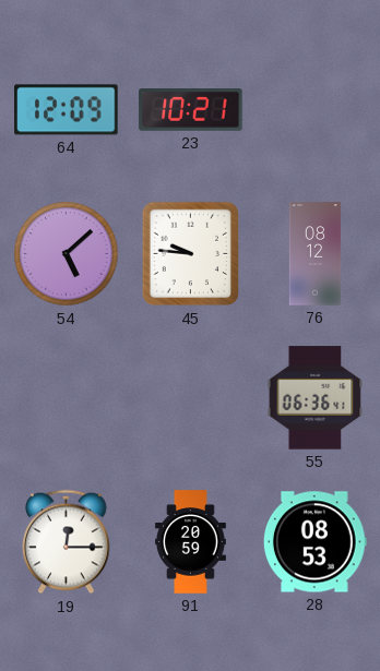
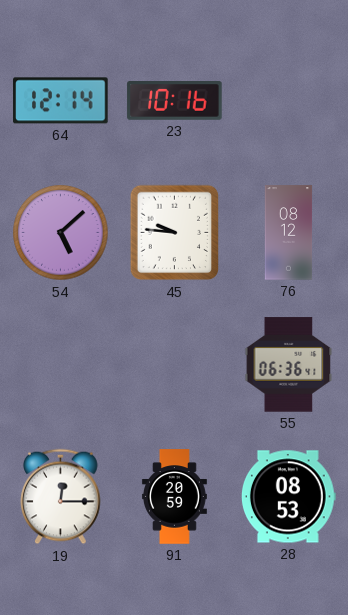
64: 12:09 -> 12:14 (61, 101)
23: 10:21 -> 10:16 (175, 101)
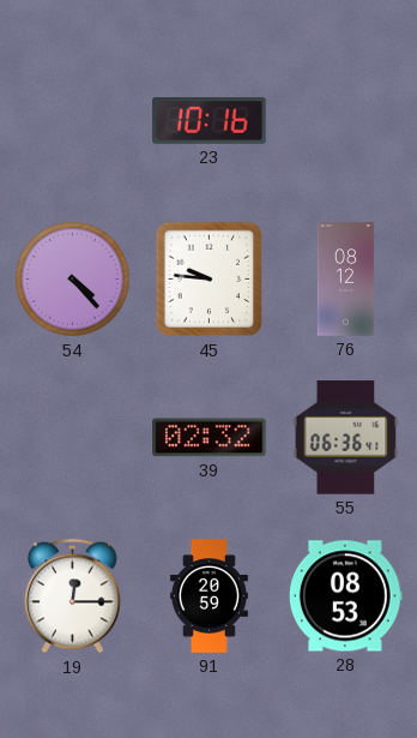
64: 12:14 -> none (61, 101)
54: 5:08 -> 4:23 (73, 280)
39: none -> 02:32 (210, 438)
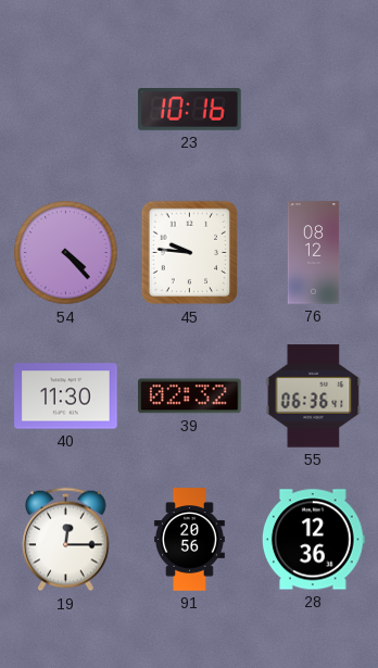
40: none -> 11:30 (66, 396)
91: 20:59 -> 20:56 (189, 540)
28: 08:53 -> 12:36 (313, 540)
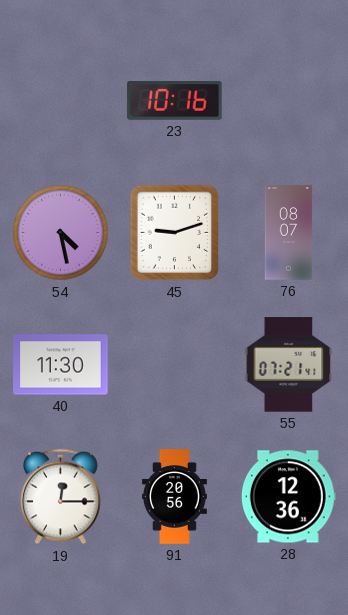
54: 4:23 -> 4:28 (61, 233)
45: 9:46 -> 9:12 (175, 233)
76: 08:12 -> 08:07 (289, 233)
39: 02:32 -> none (190, 396)
55: 06:36 -> 07:21 (289, 365)
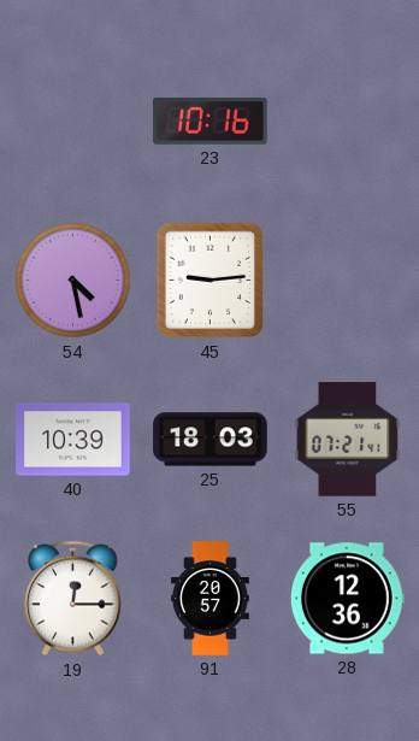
45: 9:12 -> 9:14 (211, 281)
76: 08:07 -> none (289, 233)
40: 11:30 -> 10:39 (73, 440)
25: none -> 18:03 (211, 440)
91: 20:56 -> 20:57 (209, 599)
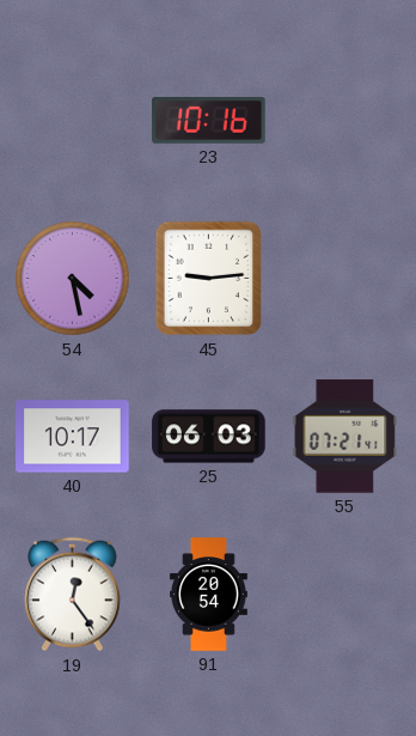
40: 10:39 -> 10:17 (73, 437)
25: 18:03 -> 06:03 (209, 437)
19: 12:15 -> 12:24 (73, 595)
91: 20:57 -> 20:54 (208, 595)
28: 12:36 -> none (347, 599)
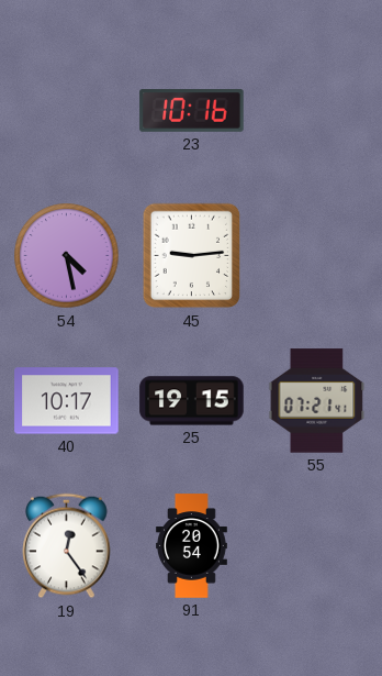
25: 06:03 -> 19:15 (192, 401)
